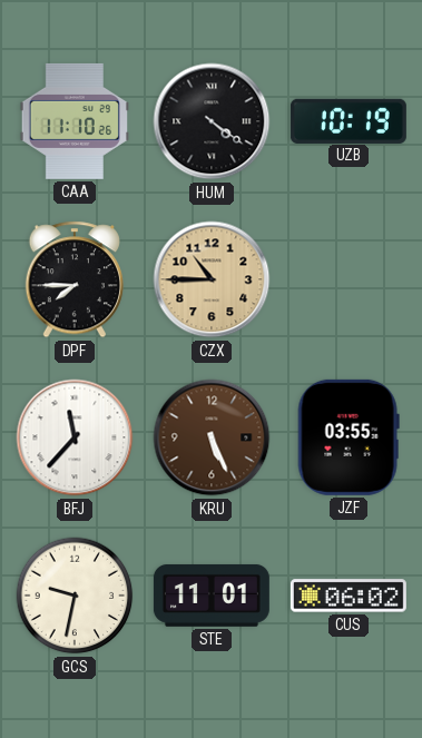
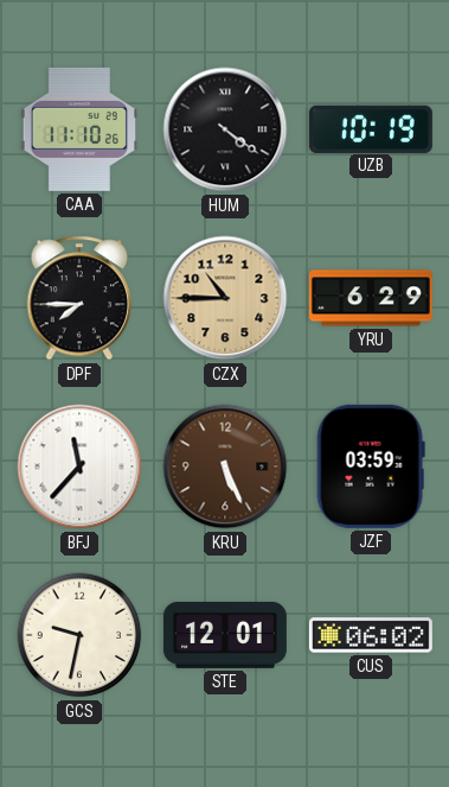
YRU: none -> 6:29 (371, 298)
JZF: 03:55 -> 03:59 (371, 467)
STE: 11:01 -> 12:01 (225, 635)
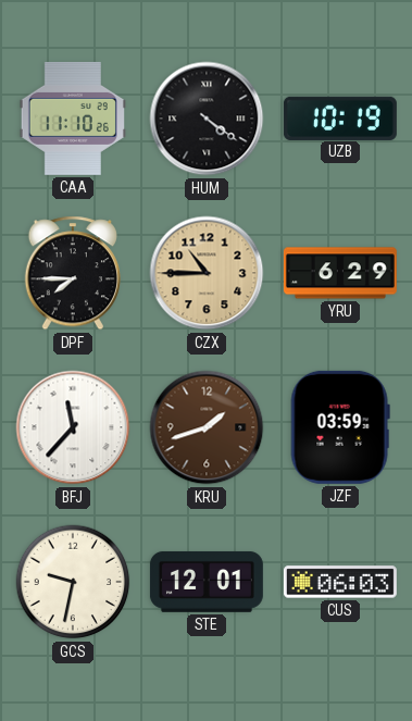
KRU: 5:26 -> 1:42 (207, 427)
CUS: 06:02 -> 06:03 (340, 582)
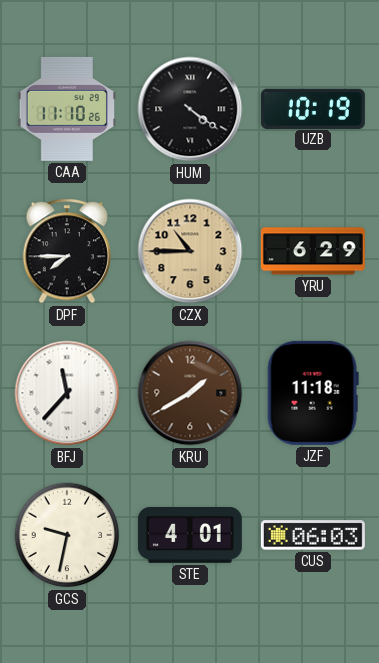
KRU: 1:42 -> 1:40 (190, 393)
JZF: 03:59 -> 11:18 (313, 393)
STE: 12:01 -> 4:01 (190, 535)
